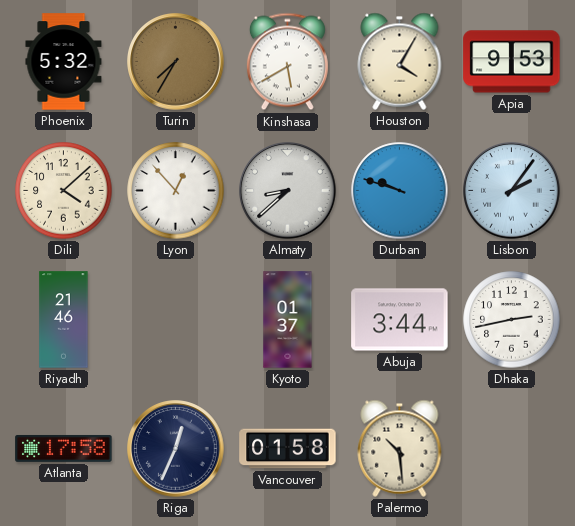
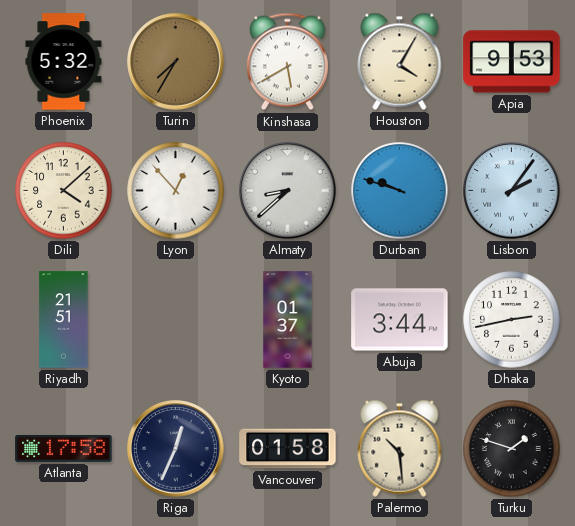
Riyadh: 21:46 -> 21:51 (64, 320)
Turku: none -> 1:48 (512, 449)
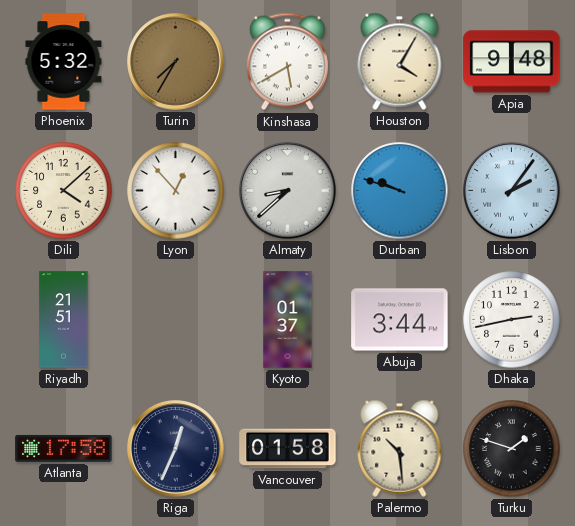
Apia: 9:53 -> 9:48 (512, 62)
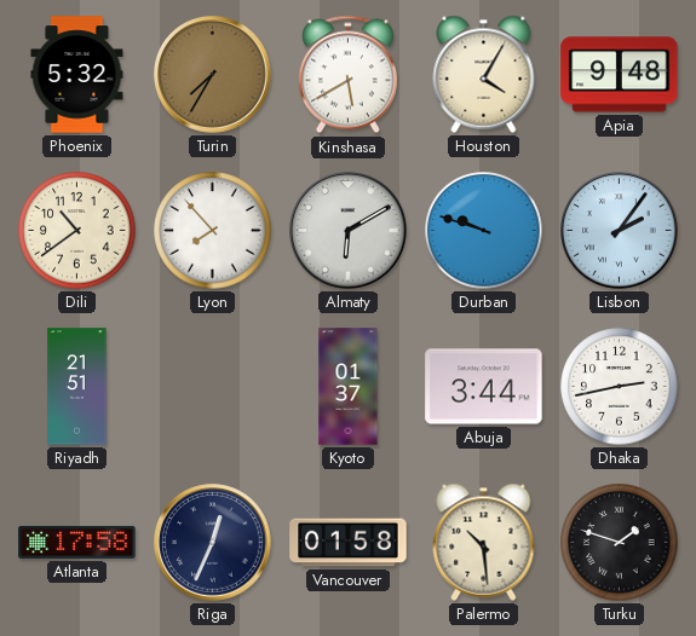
Dili: 4:08 -> 10:39 (77, 231)
Lyon: 12:53 -> 7:53 (213, 231)
Almaty: 8:38 -> 6:10 (349, 231)
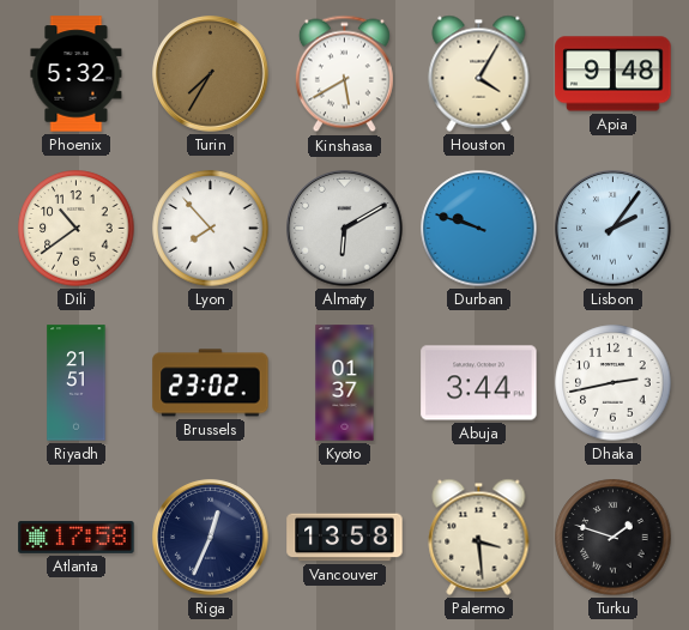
Brussels: none -> 23:02 (211, 383)
Vancouver: 01:58 -> 13:58 (345, 538)
Palermo: 10:29 -> 3:29 (479, 537)
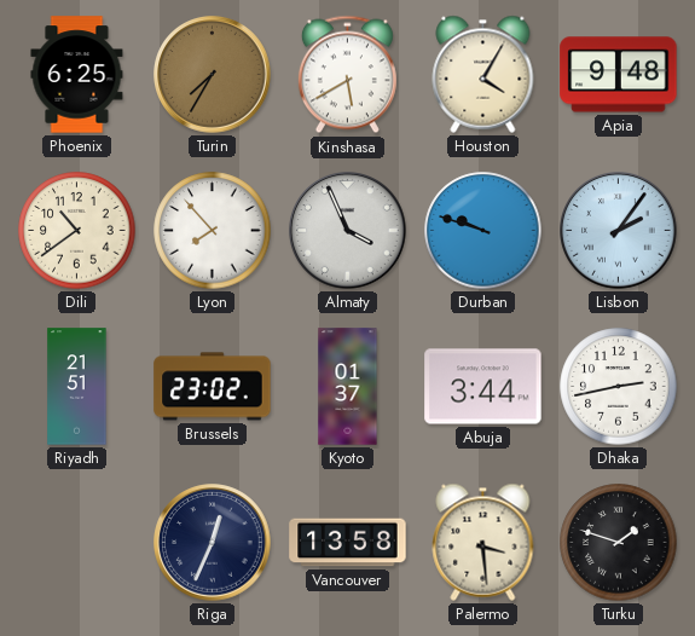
Phoenix: 5:32 -> 6:25 (77, 75)
Almaty: 6:10 -> 3:56 (348, 231)
Atlanta: 17:58 -> none (77, 537)
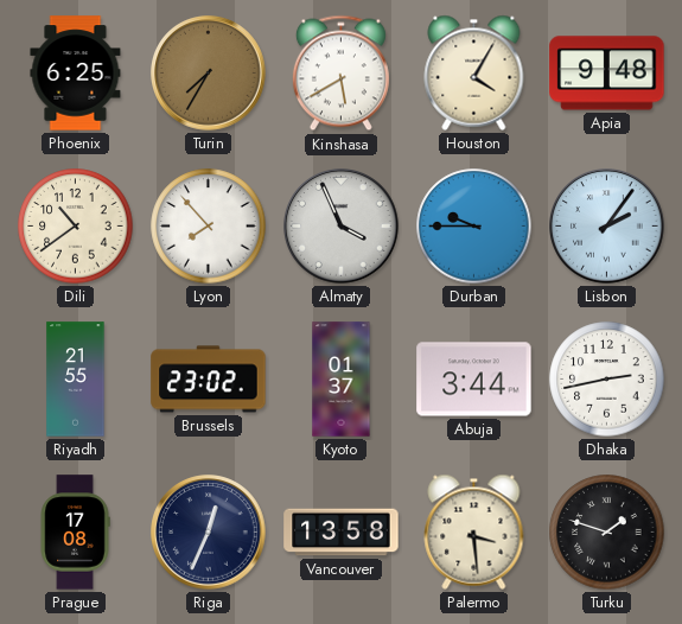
Durban: 9:48 -> 9:45 (474, 227)
Riyadh: 21:51 -> 21:55 (76, 380)
Prague: none -> 17:08 (75, 533)
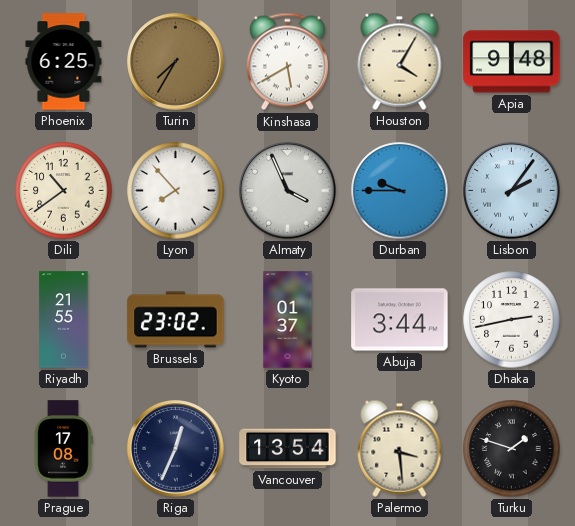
Vancouver: 13:58 -> 13:54 (288, 449)
